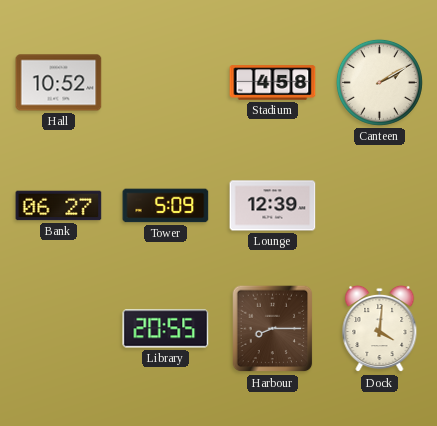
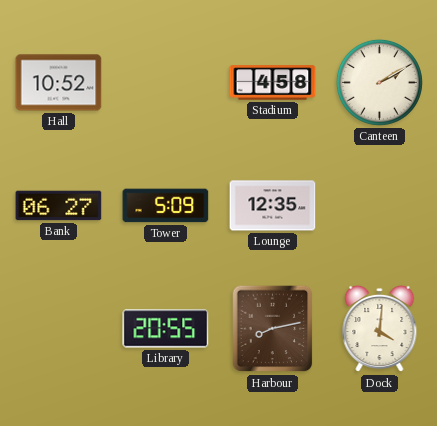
Lounge: 12:39 -> 12:35 (273, 206)
Harbour: 8:15 -> 8:13 (273, 329)
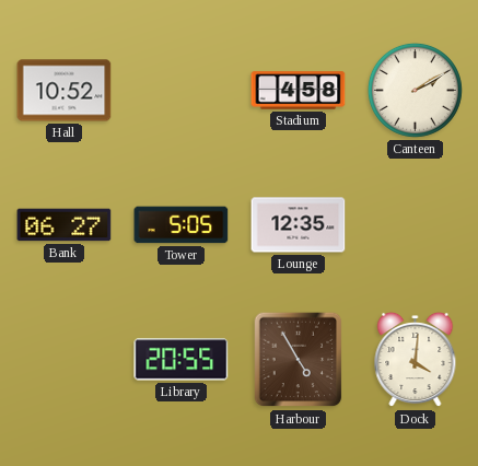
Tower: 5:09 -> 5:05 (182, 225)
Harbour: 8:13 -> 4:55 (299, 360)
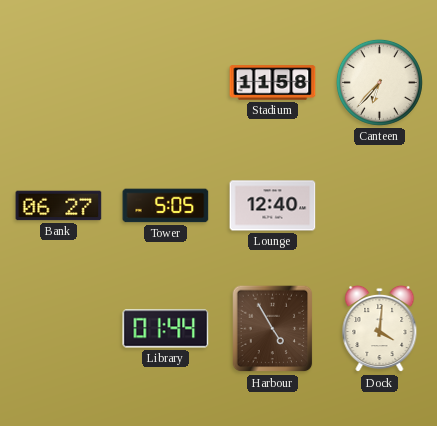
Hall: 10:52 -> none (65, 91)
Stadium: 4:58 -> 11:58 (273, 83)
Canteen: 2:10 -> 6:37 (379, 82)
Lounge: 12:35 -> 12:40 (273, 206)
Library: 20:55 -> 01:44 (166, 329)
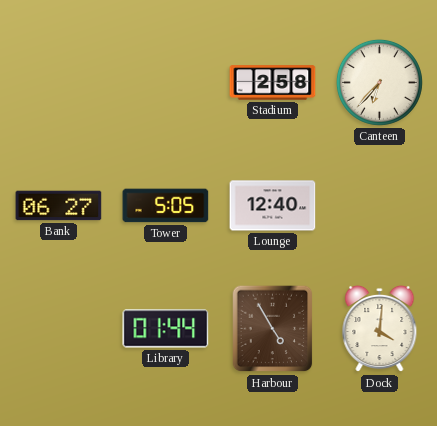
Stadium: 11:58 -> 2:58 (273, 83)
